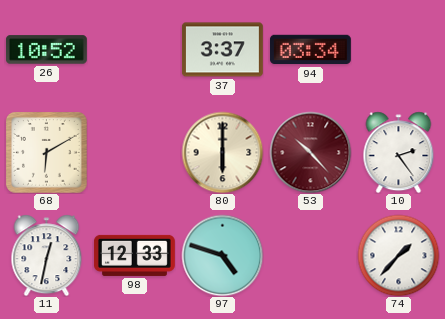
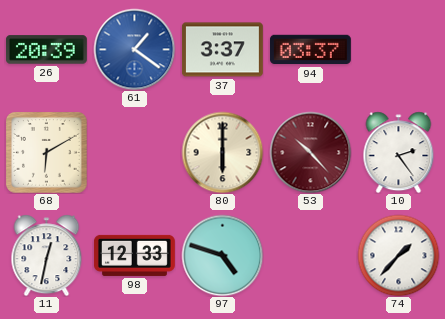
26: 10:52 -> 20:39 (46, 50)
61: none -> 1:21 (134, 49)
94: 03:34 -> 03:37 (310, 50)
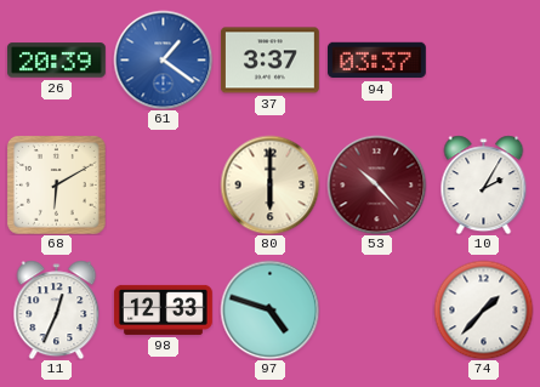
10: 2:24 -> 2:05 (484, 184)
11: 12:32 -> 12:34 (57, 309)
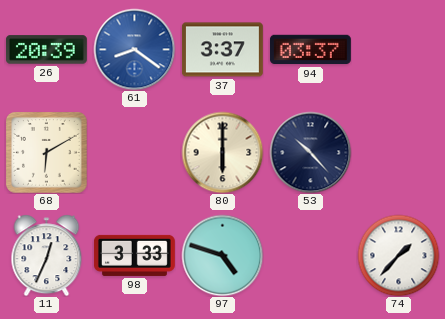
61: 1:21 -> 8:21 (134, 49)
53 dial: burgundy -> navy (310, 152)
10: 2:05 -> none (484, 184)
98: 12:33 -> 3:33 (134, 255)
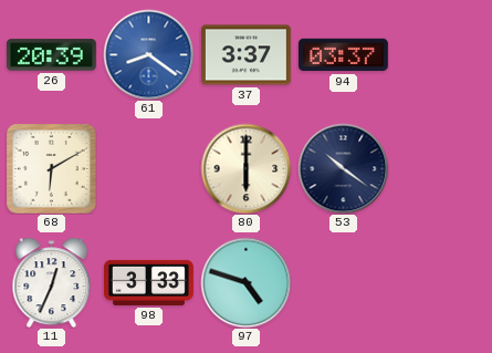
53: 10:23 -> 10:21 (343, 168)
74: 1:37 -> none (398, 255)
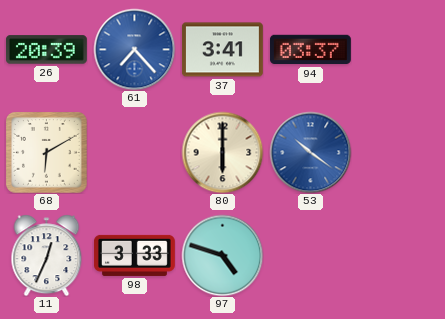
61: 8:21 -> 7:23 (134, 49)
37: 3:37 -> 3:41 (222, 50)
53 dial: navy -> blue (310, 152)
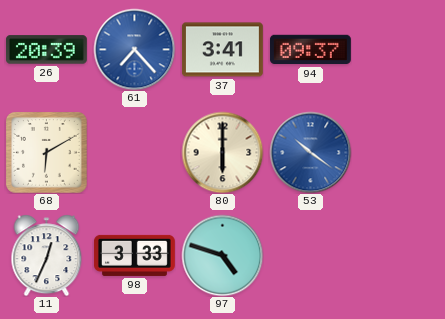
94: 03:37 -> 09:37 (310, 50)
